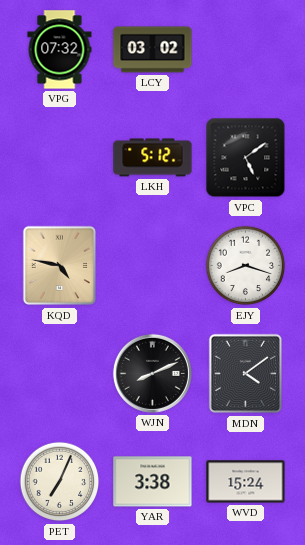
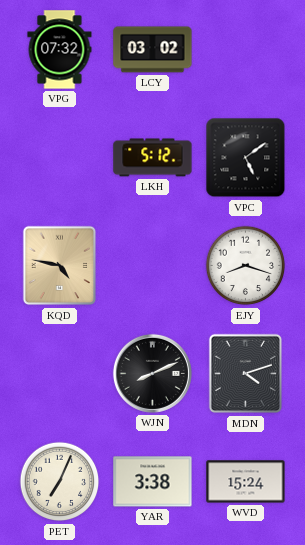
MDN: 4:09 -> 4:12 (246, 374)
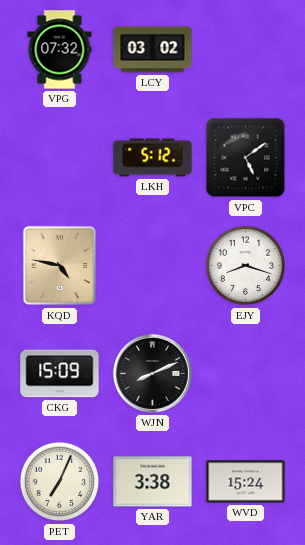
CKG: none -> 15:09 (60, 374)
MDN: 4:12 -> none (246, 374)
